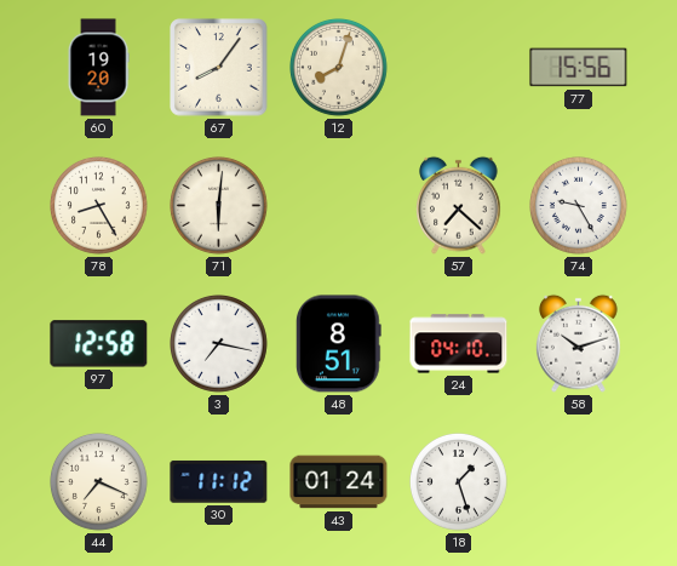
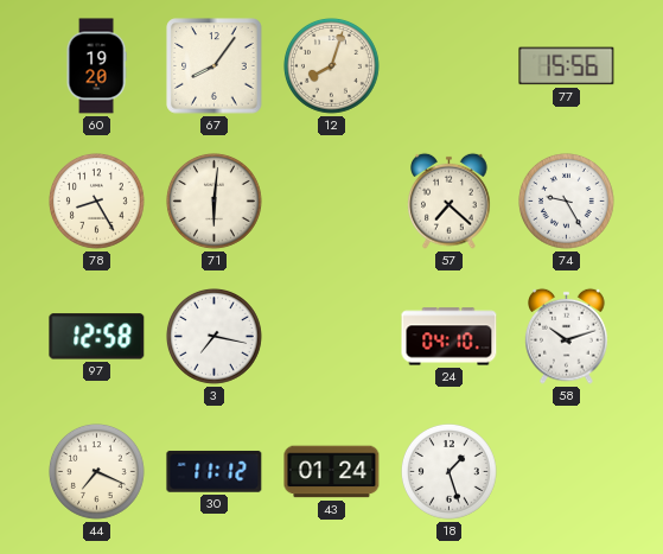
48: 8:51 -> none (338, 344)
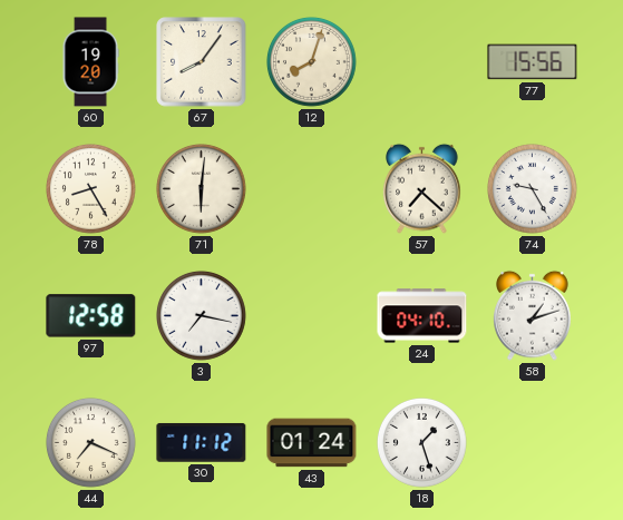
58: 10:12 -> 1:12 (533, 315)
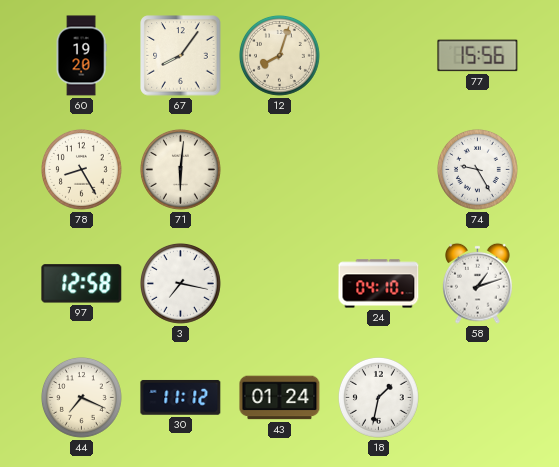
57: 7:22 -> none (422, 188)
18: 1:27 -> 1:32 (379, 398)
